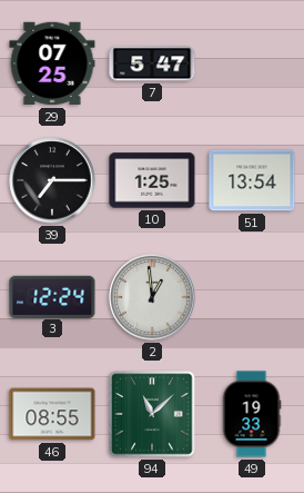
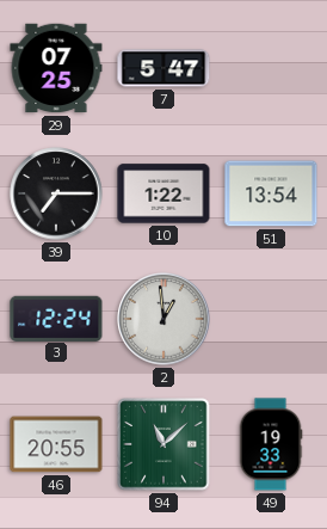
10: 1:25 -> 1:22 (163, 193)
46: 08:55 -> 20:55 (56, 444)
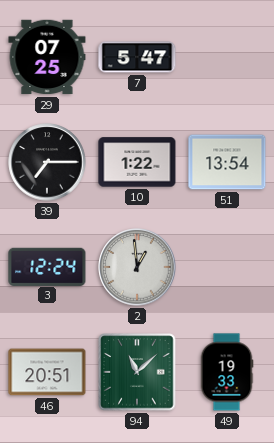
46: 20:55 -> 20:51 (47, 372)
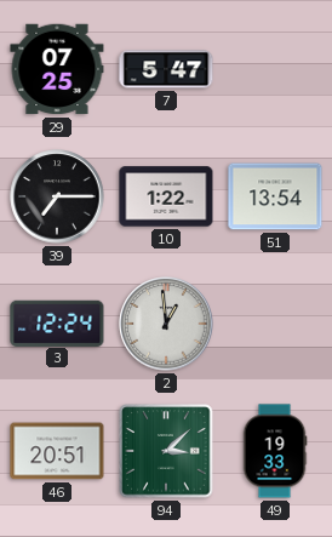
94: 11:08 -> 3:08 (166, 451)
